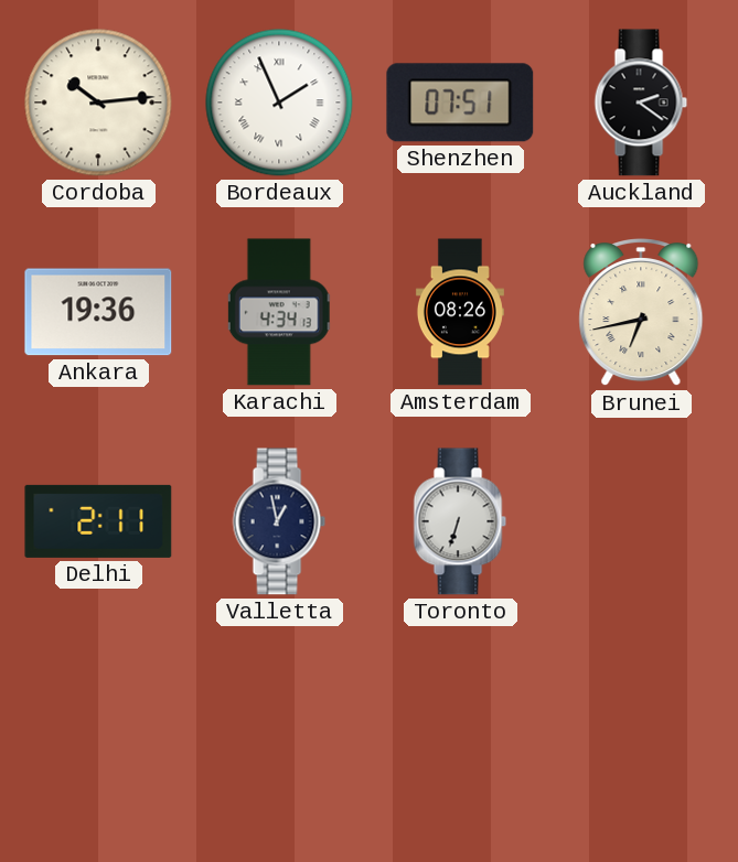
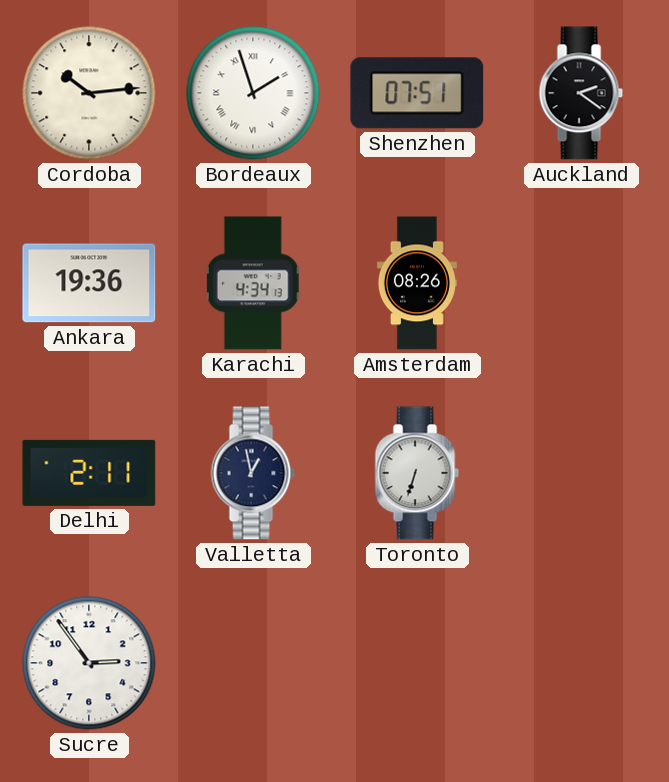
Bordeaux: 1:56 -> 1:57 (253, 93)
Brunei: 6:43 -> none (641, 313)
Sucre: none -> 2:54 (89, 663)
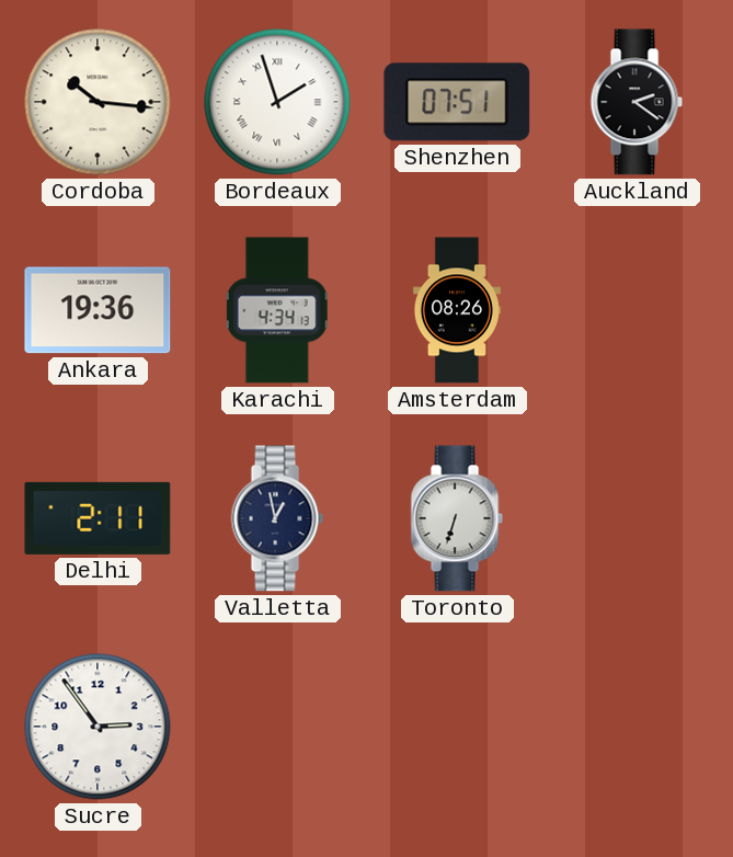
Cordoba: 10:14 -> 10:16 (98, 102)
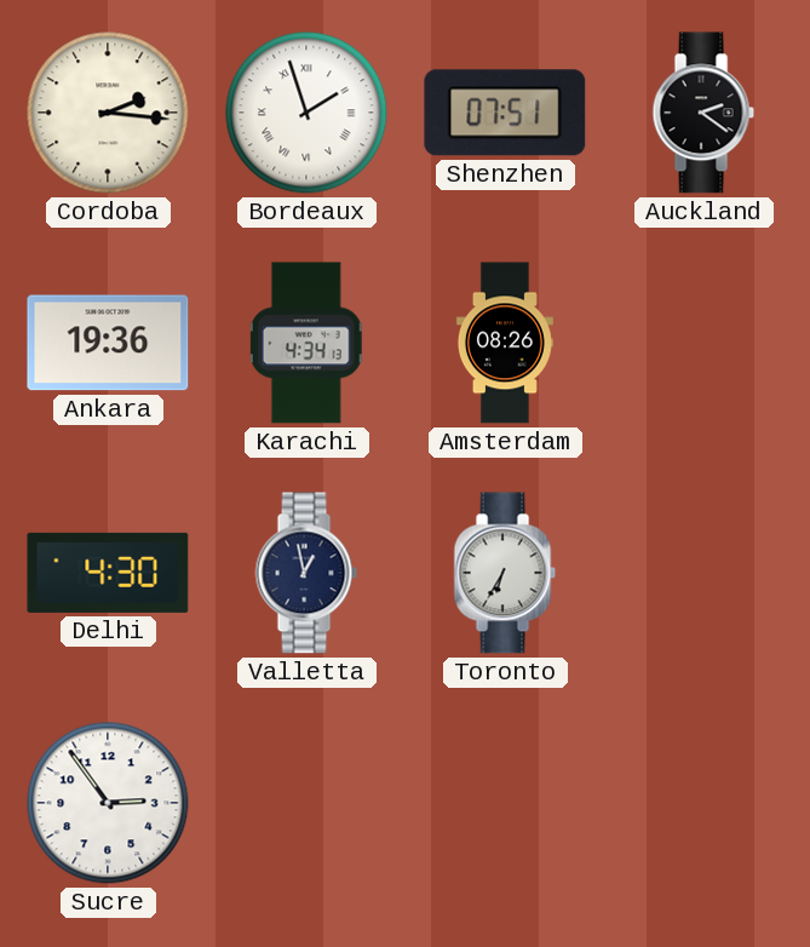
Cordoba: 10:16 -> 2:16 (108, 113)
Delhi: 2:11 -> 4:30 (108, 573)
Toronto: 6:33 -> 6:35 (505, 573)
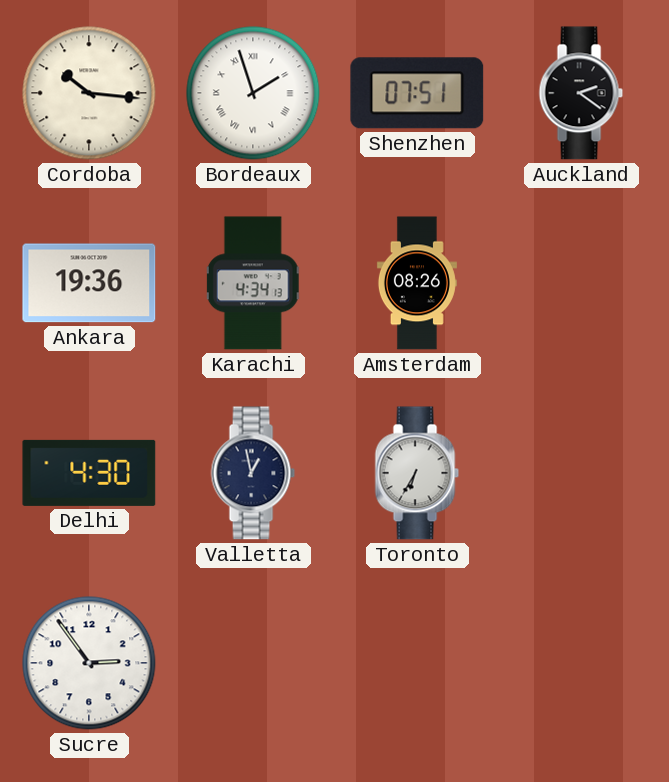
Cordoba: 2:16 -> 10:16 (89, 93)
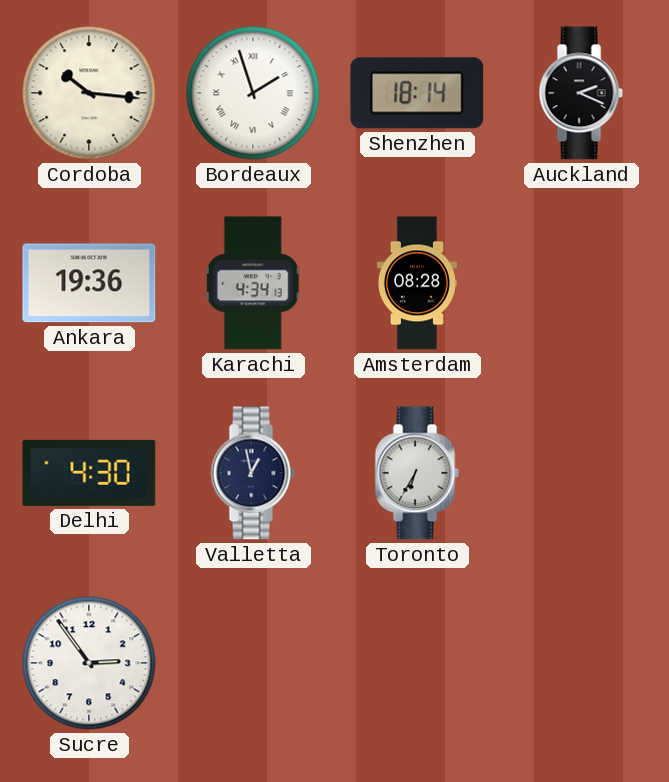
Shenzhen: 07:51 -> 18:14 (417, 93)
Auckland: 2:21 -> 2:19 (581, 93)
Amsterdam: 08:26 -> 08:28 (417, 283)
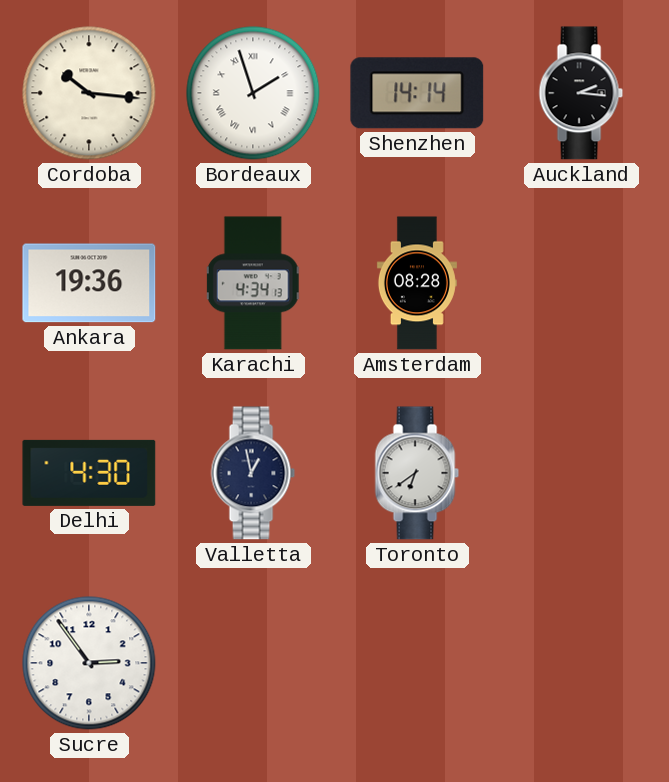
Shenzhen: 18:14 -> 14:14 (417, 93)
Auckland: 2:19 -> 2:16 (581, 93)
Toronto: 6:35 -> 6:39 (417, 473)
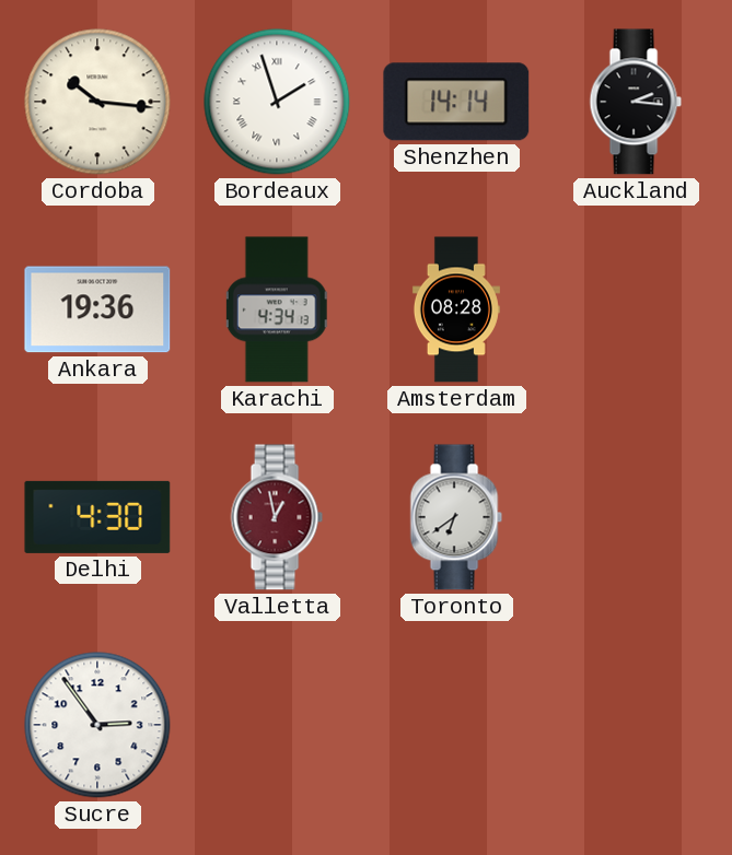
Valletta dial: navy -> burgundy (277, 517)
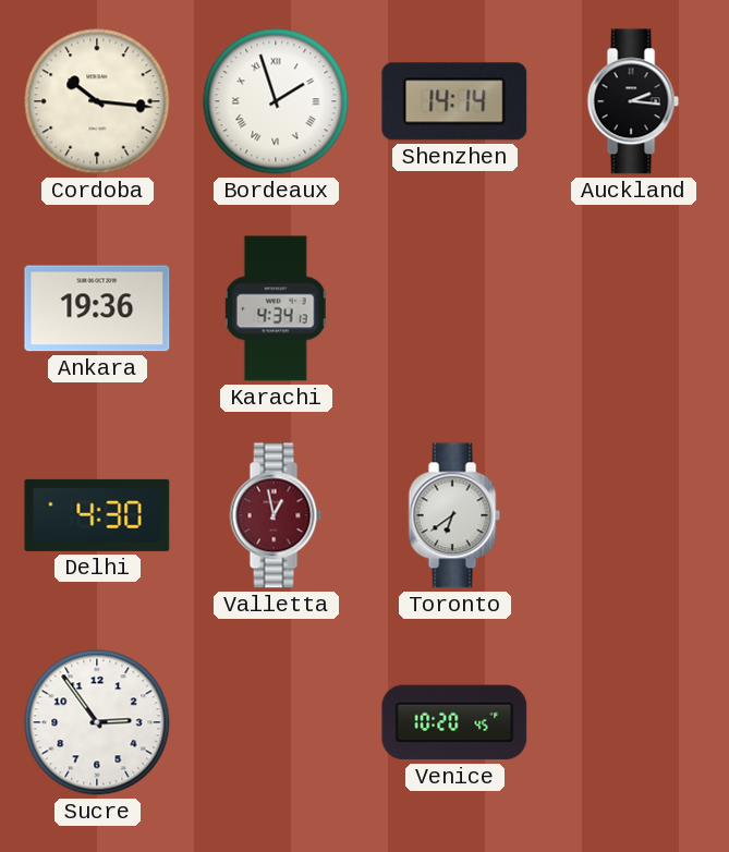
Amsterdam: 08:28 -> none (456, 309)
Venice: none -> 10:20 (454, 722)
